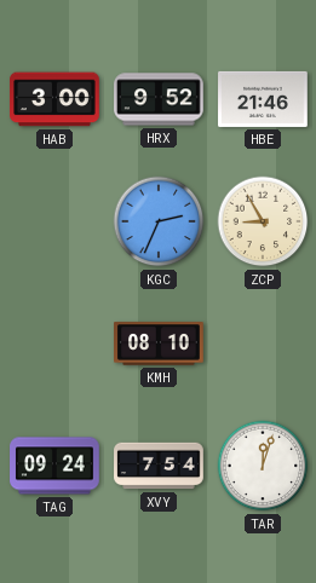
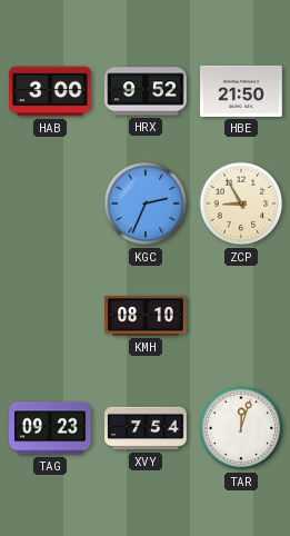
HBE: 21:46 -> 21:50 (241, 91)
TAG: 09:24 -> 09:23 (50, 428)
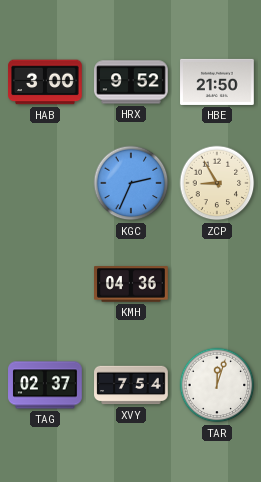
KMH: 08:10 -> 04:36 (131, 284)
TAG: 09:23 -> 02:37 (45, 385)
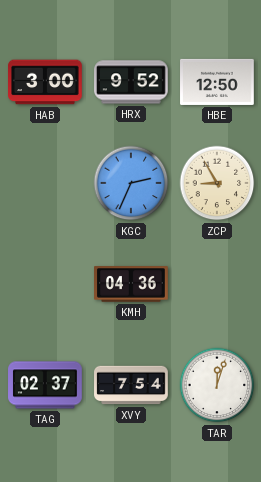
HBE: 21:50 -> 12:50 (217, 82)
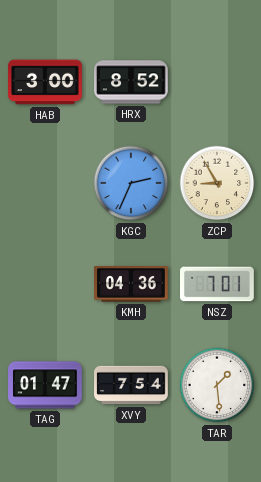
HRX: 9:52 -> 8:52 (131, 82)
HBE: 12:50 -> none (217, 82)
NSZ: none -> 7:01 (217, 284)
TAG: 02:37 -> 01:47 (45, 385)
TAR: 12:03 -> 1:29 (217, 385)
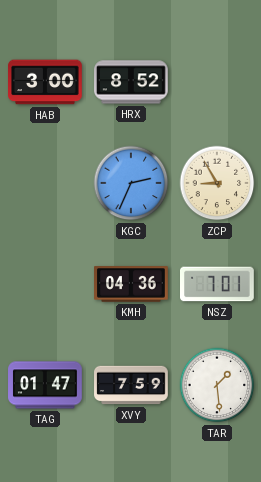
XVY: 7:54 -> 7:59 (131, 385)
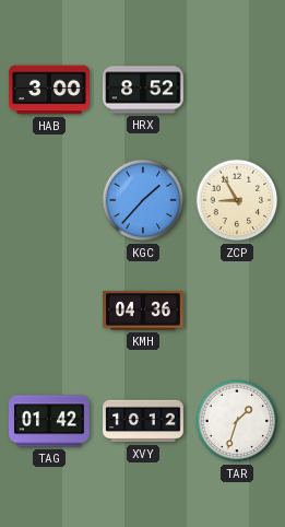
KGC: 2:34 -> 1:37 (143, 200)
NSZ: 7:01 -> none (217, 284)
TAG: 01:47 -> 01:42 (49, 421)
XVY: 7:59 -> 10:12 (143, 421)
TAR: 1:29 -> 1:33 (237, 421)
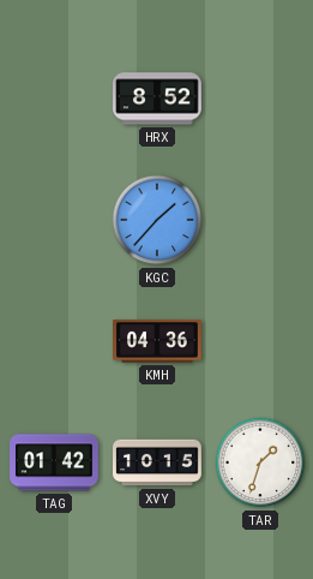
HAB: 3:00 -> none (49, 90)
ZCP: 8:55 -> none (237, 200)
XVY: 10:12 -> 10:15 (157, 462)
